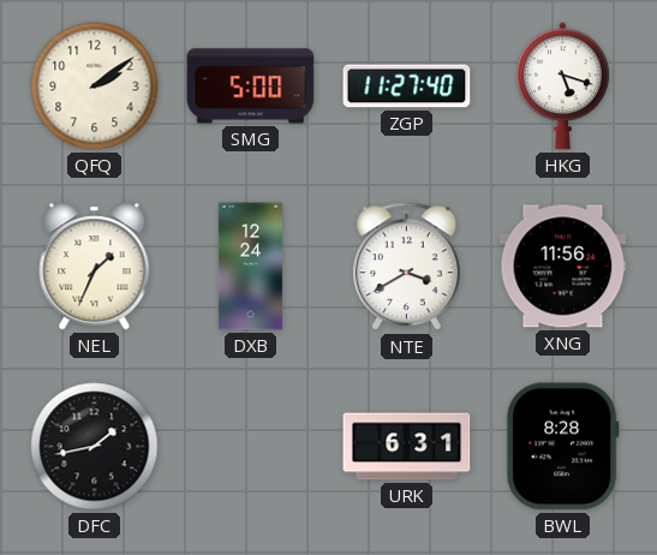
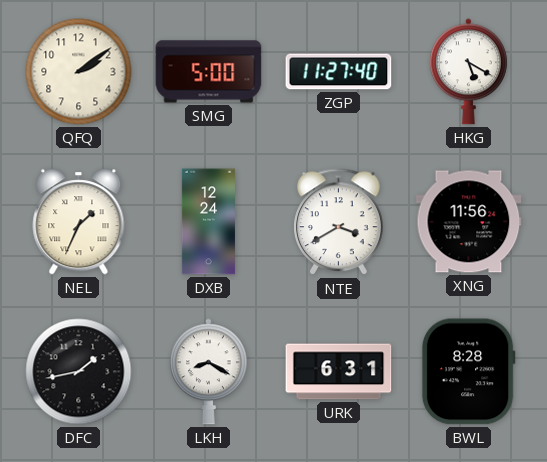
HKG: 5:18 -> 5:20 (468, 72)
LKH: none -> 8:20 (208, 372)
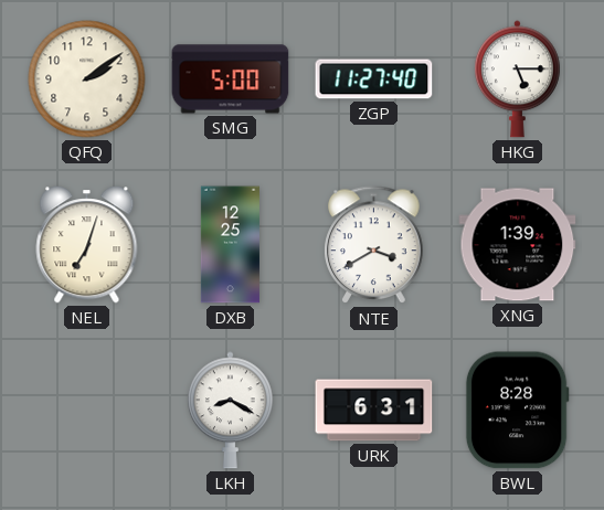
HKG: 5:20 -> 5:15 (517, 79)
NEL: 1:34 -> 7:03 (87, 245)
DXB: 12:24 -> 12:25 (230, 245)
XNG: 11:56 -> 1:39 (518, 245)
DFC: 1:43 -> none (79, 372)
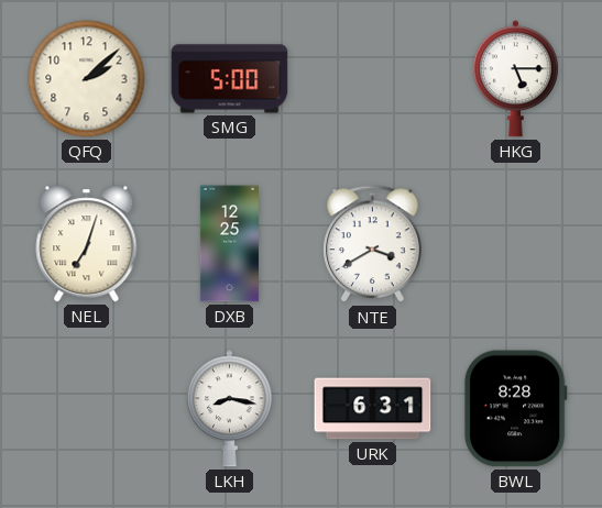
QFQ: 2:09 -> 2:08 (87, 79)
ZGP: 11:27 -> none (374, 79)
XNG: 1:39 -> none (518, 245)
LKH: 8:20 -> 8:17 (229, 409)
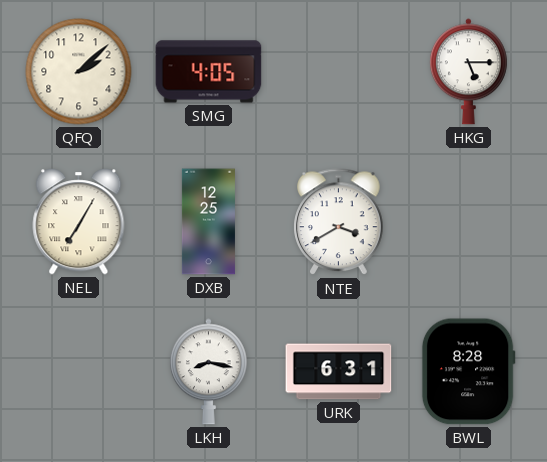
SMG: 5:00 -> 4:05 (209, 72)
NEL: 7:03 -> 7:05 (79, 222)
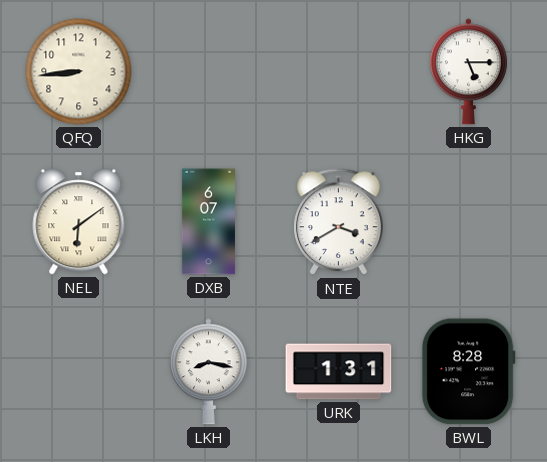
QFQ: 2:08 -> 8:44 (79, 72)
SMG: 4:05 -> none (209, 72)
NEL: 7:05 -> 6:09 (79, 222)
DXB: 12:25 -> 6:07 (208, 222)
URK: 6:31 -> 1:31 (339, 372)
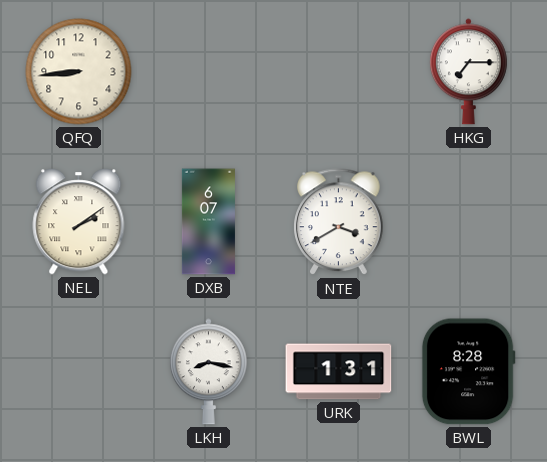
HKG: 5:15 -> 7:15 (468, 72)
NEL: 6:09 -> 2:09 (79, 222)
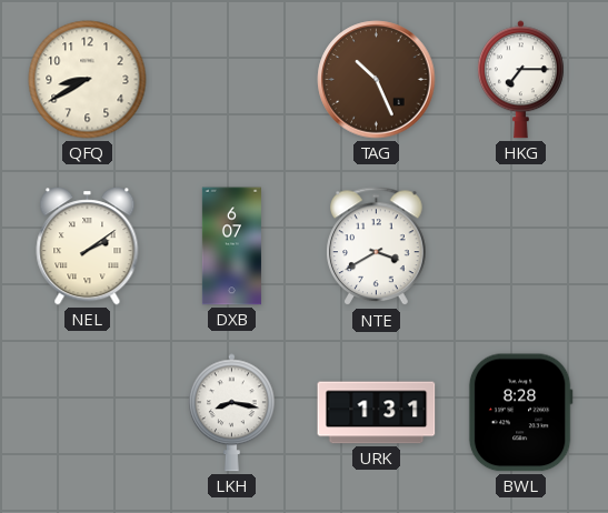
QFQ: 8:44 -> 8:40 (88, 80)
TAG: none -> 10:26 (377, 80)
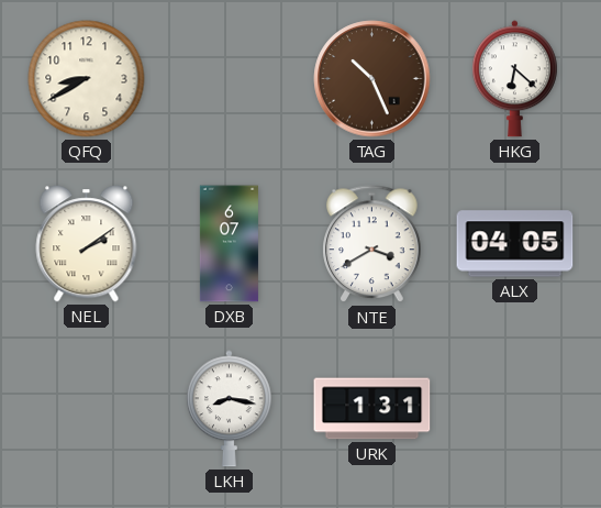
HKG: 7:15 -> 6:22 (514, 79)
ALX: none -> 04:05 (515, 244)
BWL: 8:28 -> none (520, 413)
